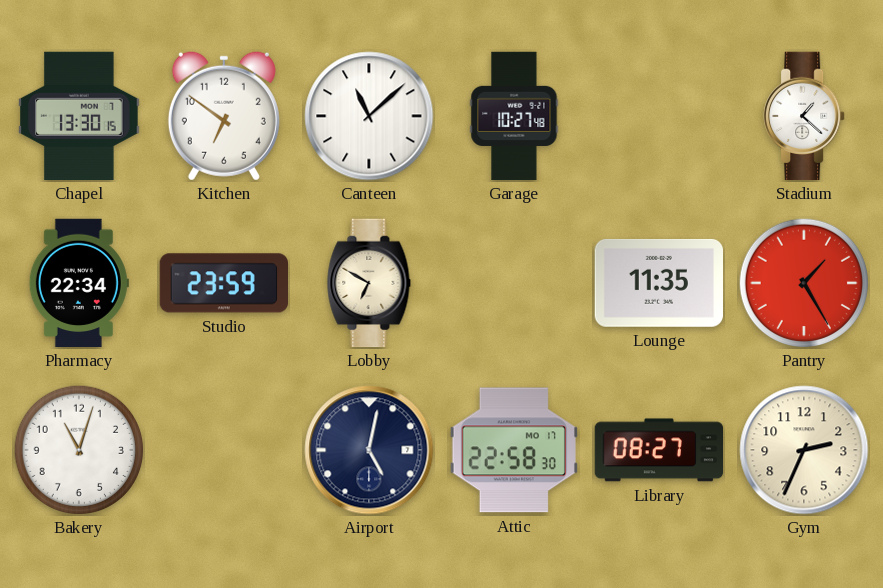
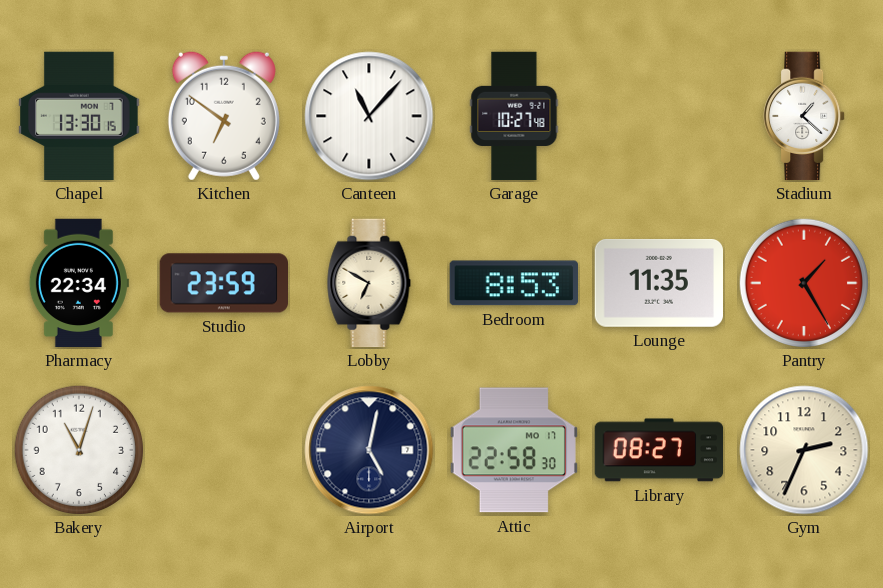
Canteen: 11:08 -> 11:07 (369, 116)
Bedroom: none -> 8:53 (514, 283)
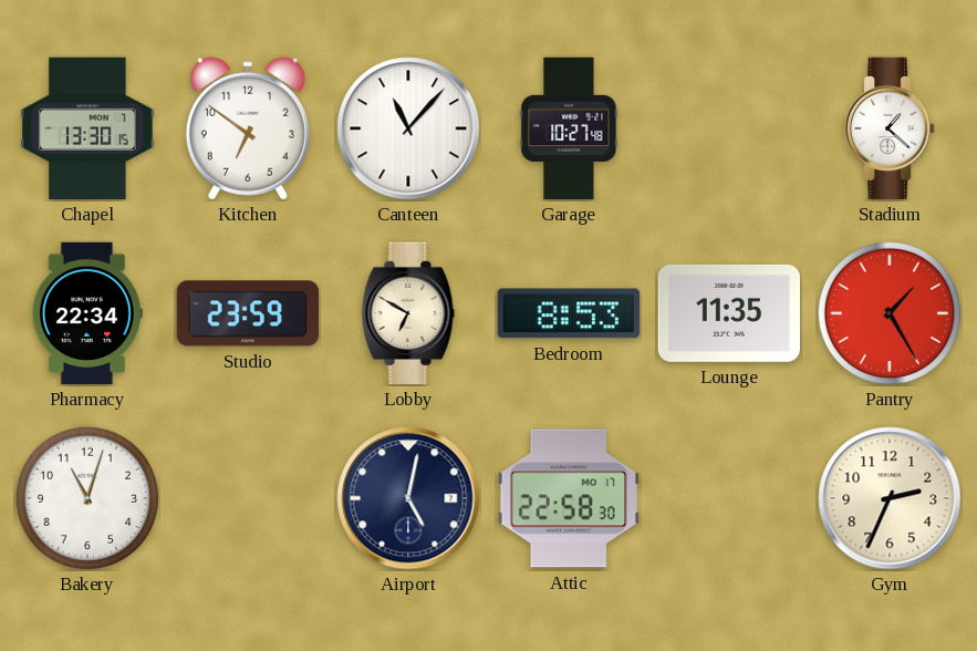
Library: 08:27 -> none (659, 450)
